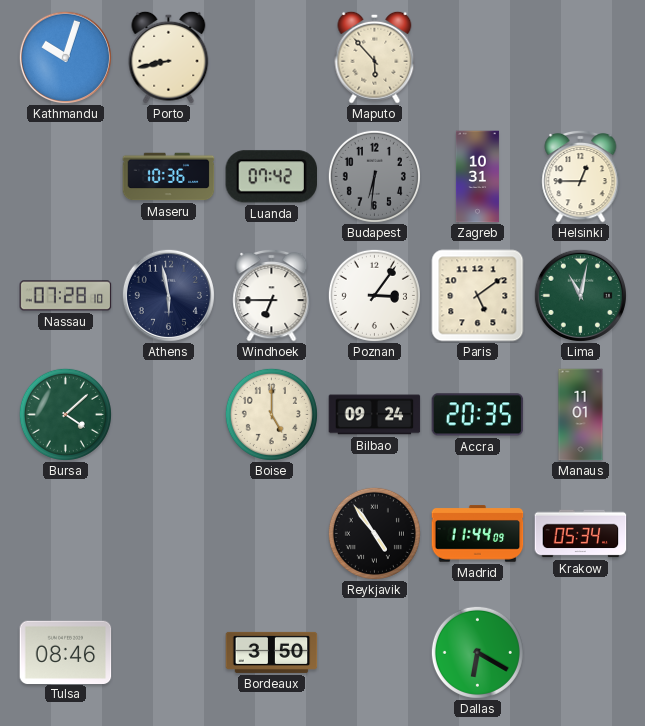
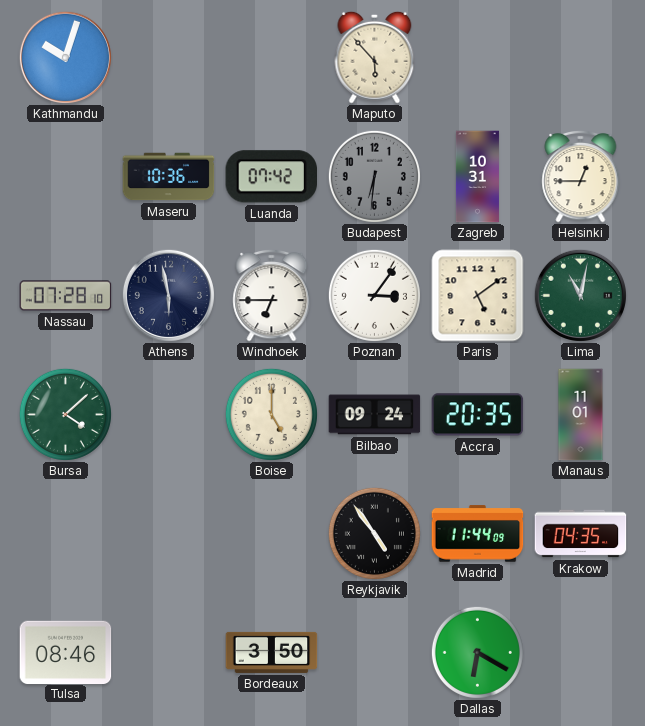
Porto: 8:43 -> none (169, 57)
Krakow: 05:34 -> 04:35 (581, 534)
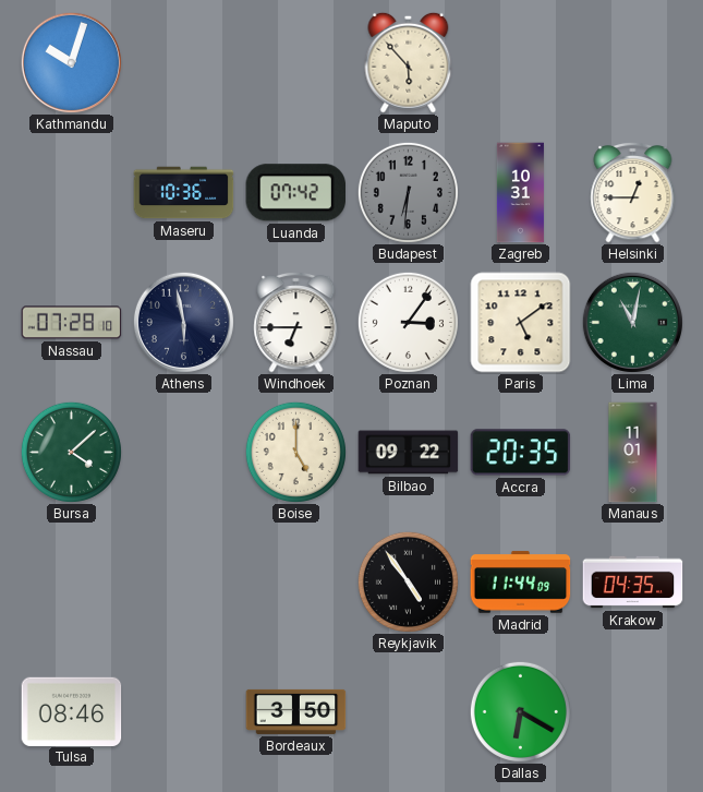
Bilbao: 09:24 -> 09:22 (409, 453)
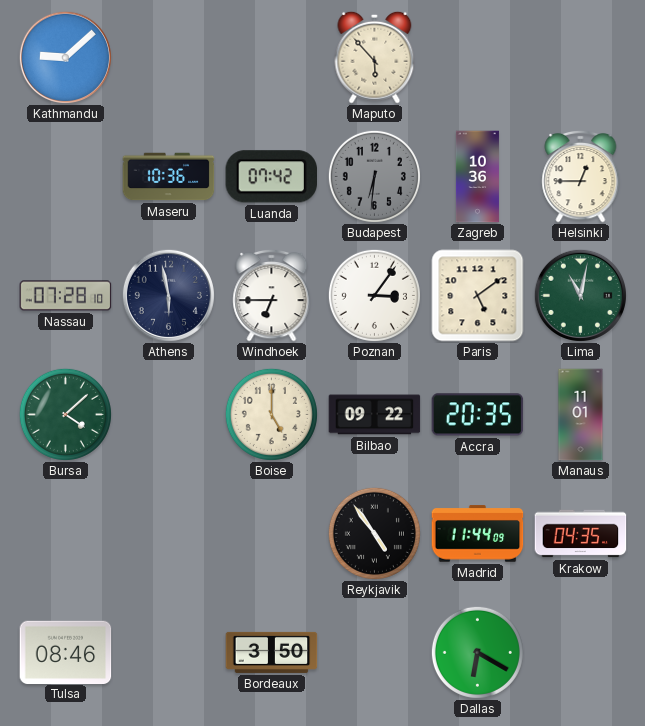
Kathmandu: 10:03 -> 9:08 (65, 57)
Zagreb: 10:31 -> 10:36 (477, 177)
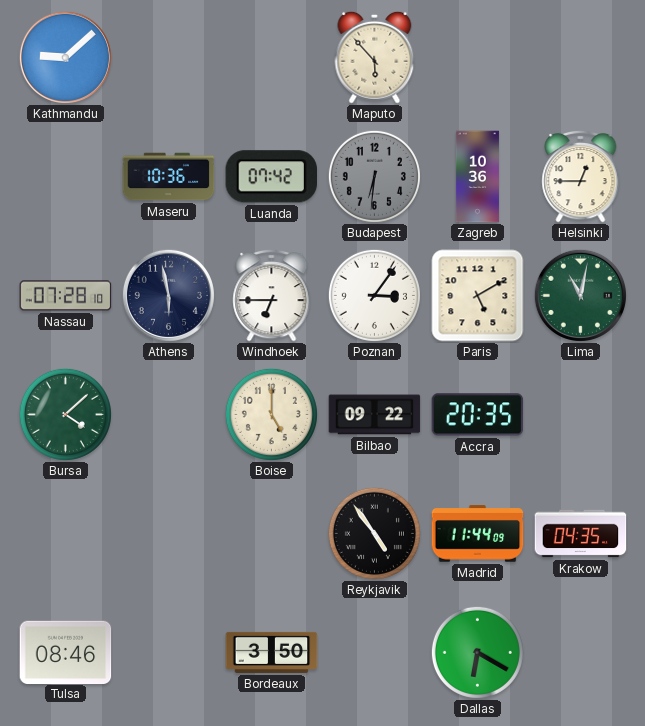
Paris: 5:09 -> 5:10 (478, 296)
Manaus: 11:01 -> none (581, 415)
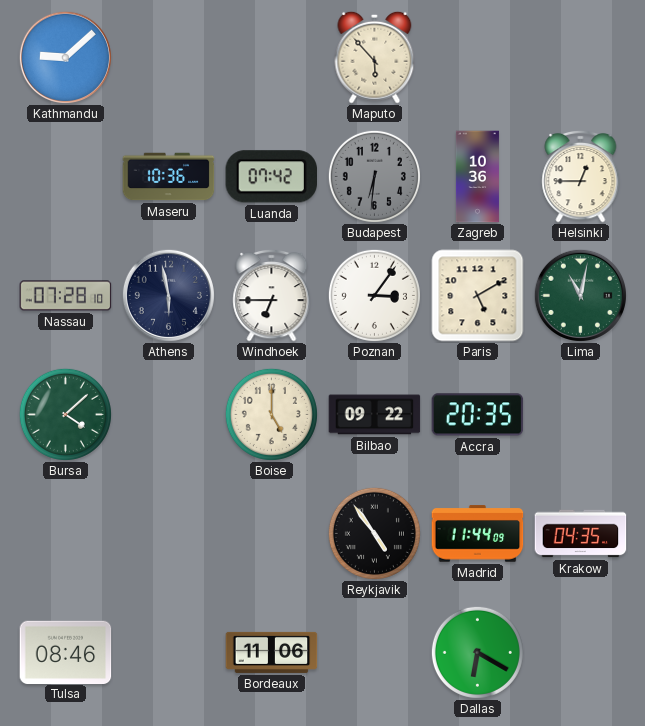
Bordeaux: 3:50 -> 11:06 (272, 652)
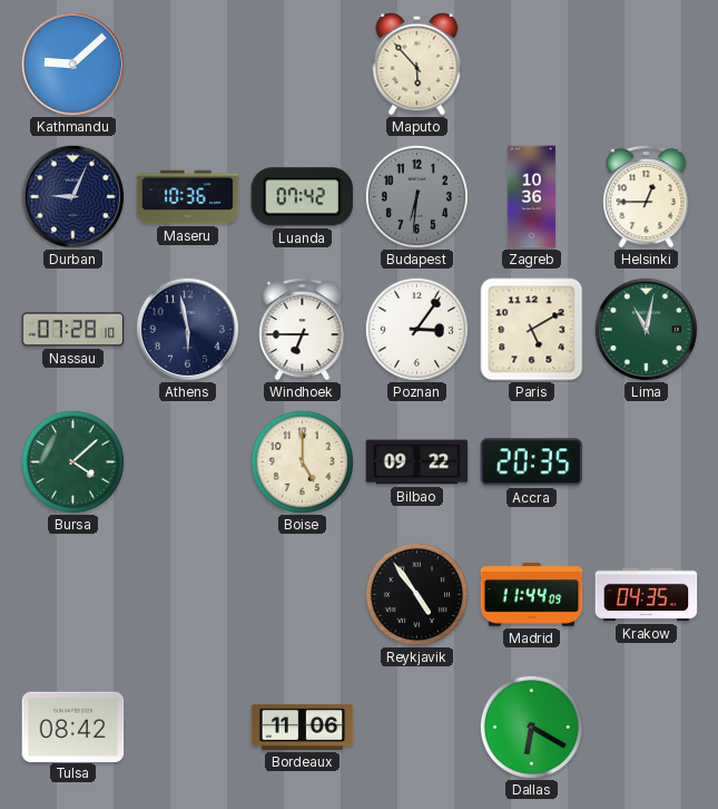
Durban: none -> 9:04 (72, 196)
Tulsa: 08:46 -> 08:42 (73, 727)
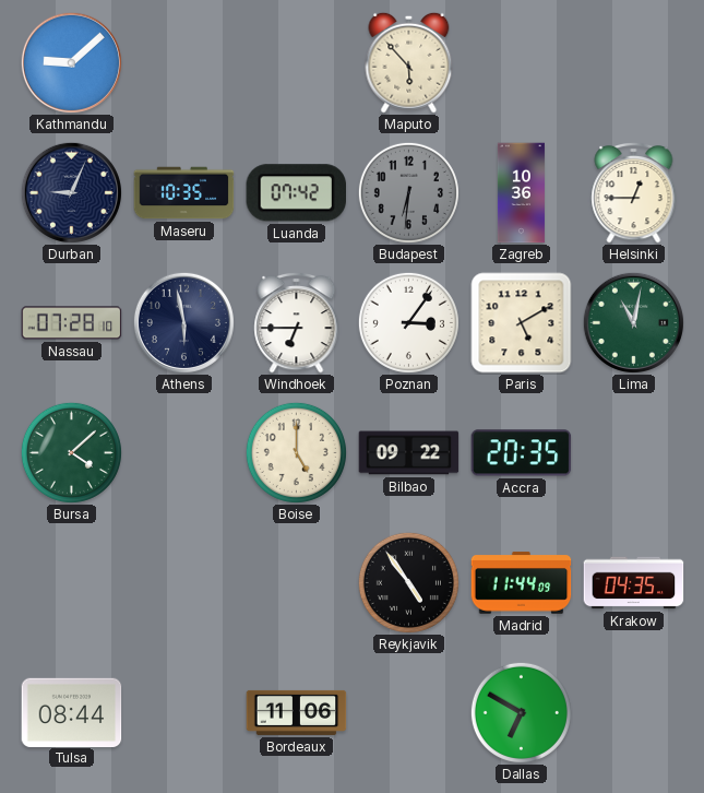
Maseru: 10:36 -> 10:35 (184, 193)
Tulsa: 08:42 -> 08:44 (72, 712)
Dallas: 6:20 -> 6:50 (521, 712)
